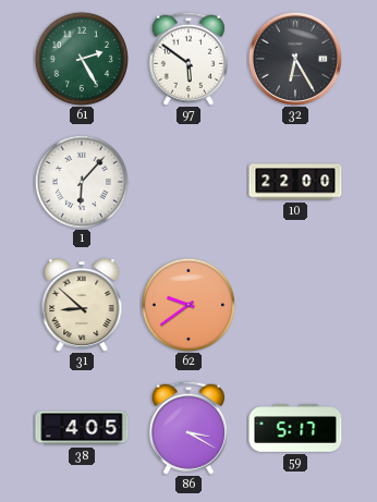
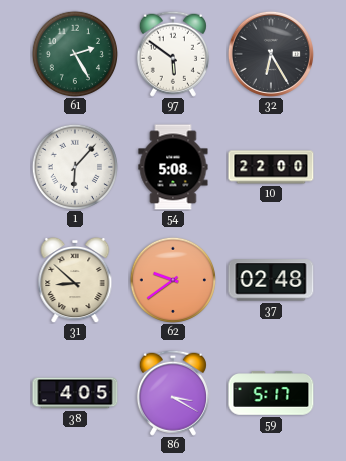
54: none -> 5:08 (173, 167)
37: none -> 02:48 (271, 280)
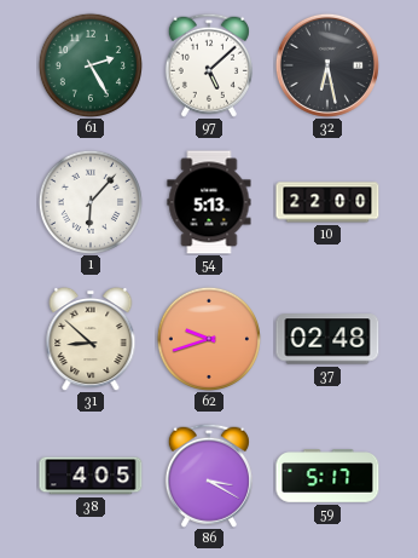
97: 5:51 -> 5:08 (209, 65)
32: 6:25 -> 6:28 (327, 65)
54: 5:08 -> 5:13 (209, 202)
62: 9:39 -> 9:42 (208, 338)
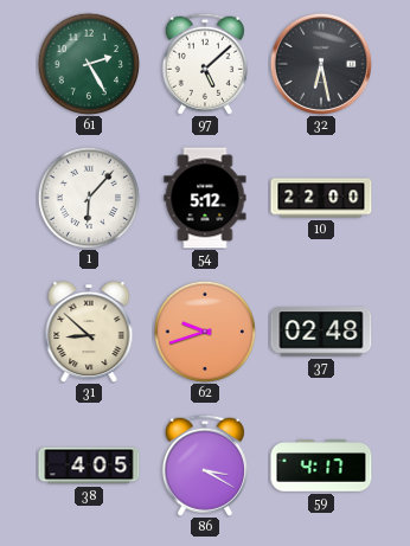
54: 5:13 -> 5:12 (205, 198)
59: 5:17 -> 4:17 (321, 465)
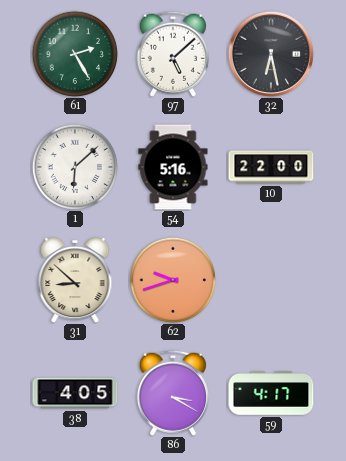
1: 6:07 -> 6:08 (74, 166)
54: 5:12 -> 5:16 (173, 167)
37: 02:48 -> none (321, 332)
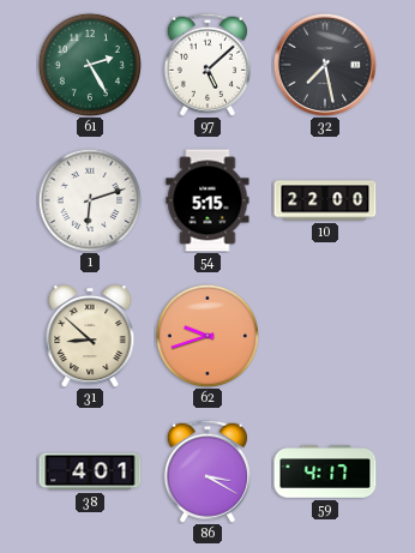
32: 6:28 -> 7:28 (325, 65)
1: 6:08 -> 6:12 (89, 199)
54: 5:16 -> 5:15 (207, 200)
38: 4:05 -> 4:01 (90, 471)
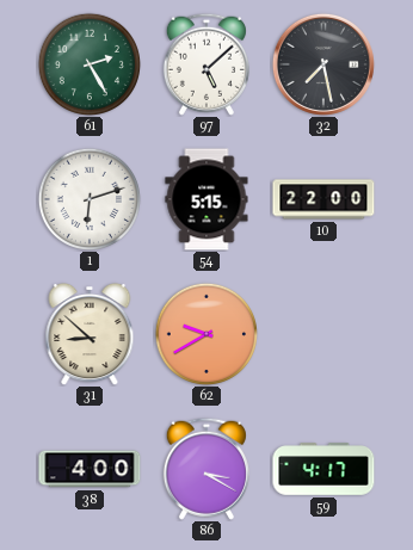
62: 9:42 -> 9:40 (205, 333)
38: 4:01 -> 4:00 (90, 469)
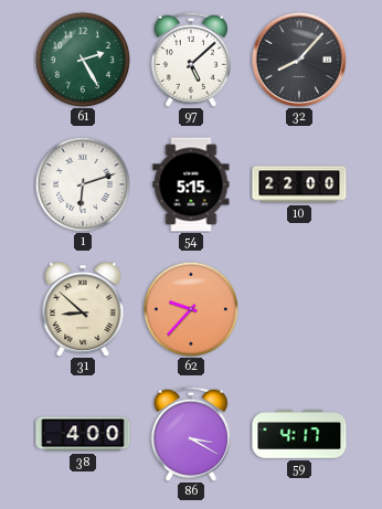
32: 7:28 -> 8:07 (299, 60)
62: 9:40 -> 9:37 (190, 308)
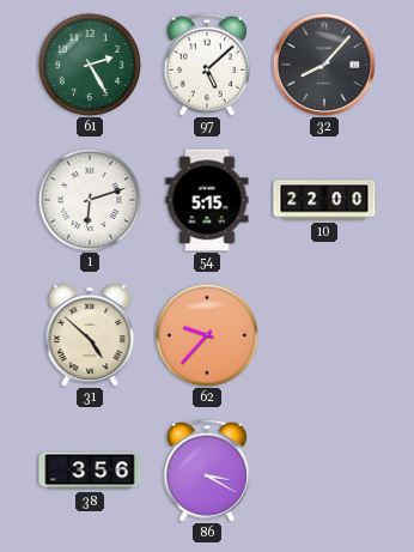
31: 8:52 -> 4:52 (90, 335)
38: 4:00 -> 3:56 (90, 471)
59: 4:17 -> none (299, 434)
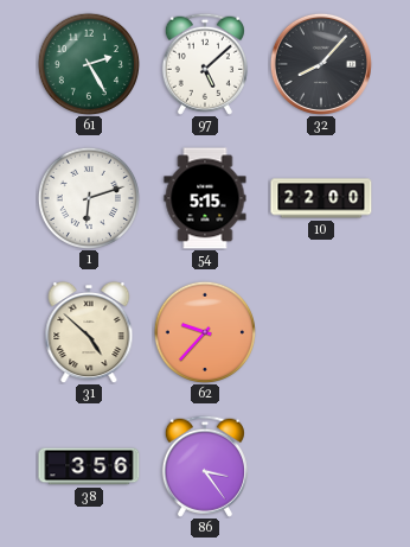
86: 3:20 -> 3:24 (205, 466)
